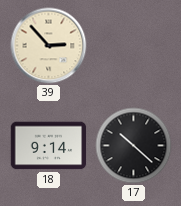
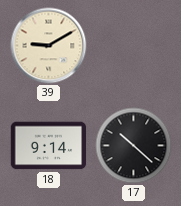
39: 2:53 -> 9:10 (49, 46)
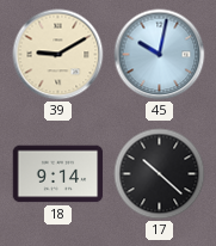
45: none -> 10:02 (160, 55)
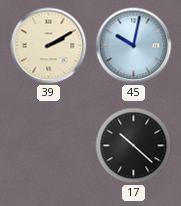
39: 9:10 -> 2:10 (49, 46)
18: 9:14 -> none (58, 174)
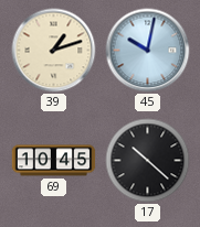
39: 2:10 -> 1:12 (54, 51)
69: none -> 10:45 (54, 161)
